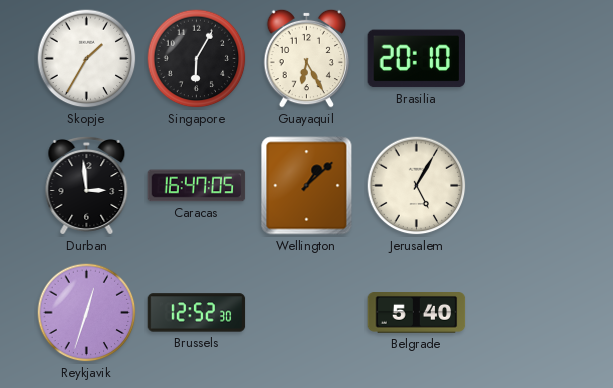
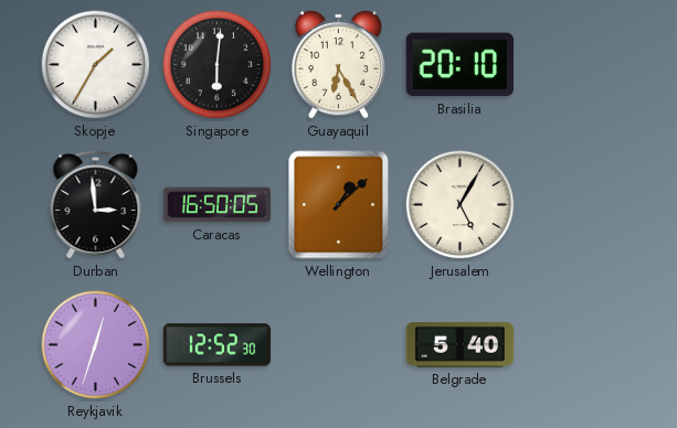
Singapore: 6:05 -> 6:01 (218, 65)
Caracas: 16:47 -> 16:50 (218, 205)
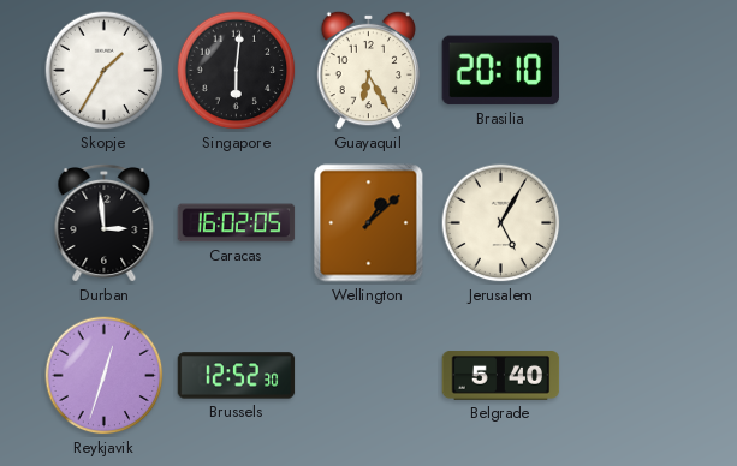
Caracas: 16:50 -> 16:02 (237, 223)
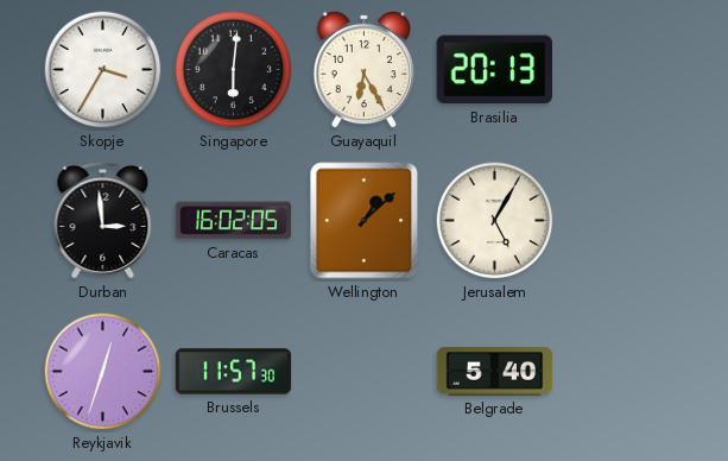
Skopje: 1:35 -> 3:35 (103, 70)
Brasilia: 20:10 -> 20:13 (494, 70)
Brussels: 12:52 -> 11:57 (234, 372)
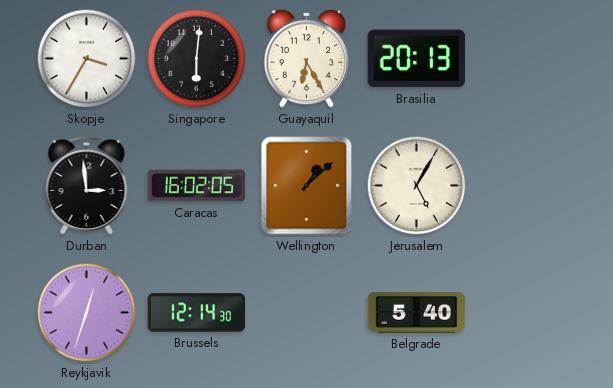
Brussels: 11:57 -> 12:14 (197, 313)
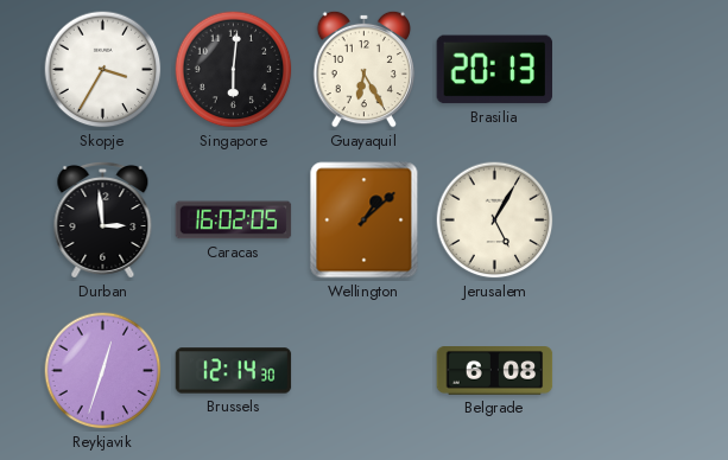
Belgrade: 5:40 -> 6:08 (495, 371)
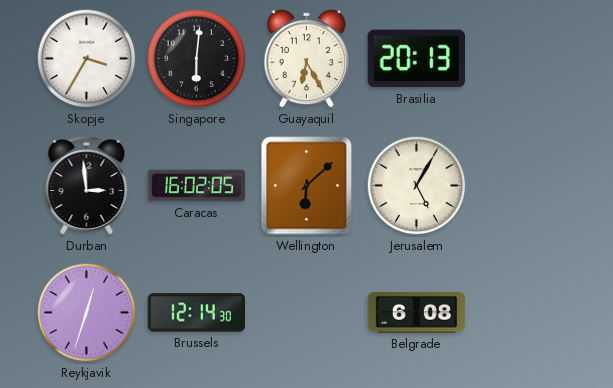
Wellington: 1:08 -> 6:08 (307, 186)
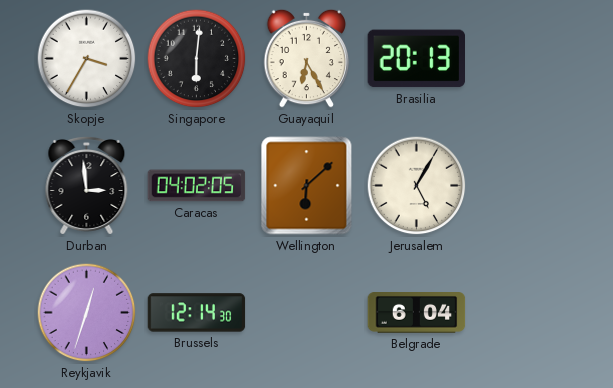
Caracas: 16:02 -> 04:02 (197, 186)
Belgrade: 6:08 -> 6:04 (417, 313)
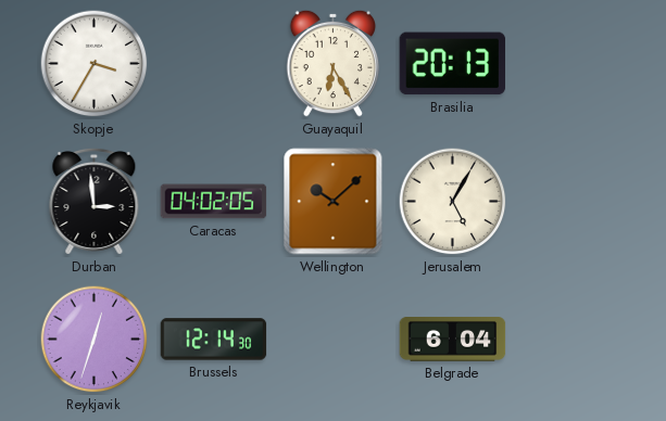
Singapore: 6:01 -> none (197, 59)
Wellington: 6:08 -> 10:08 (334, 202)
